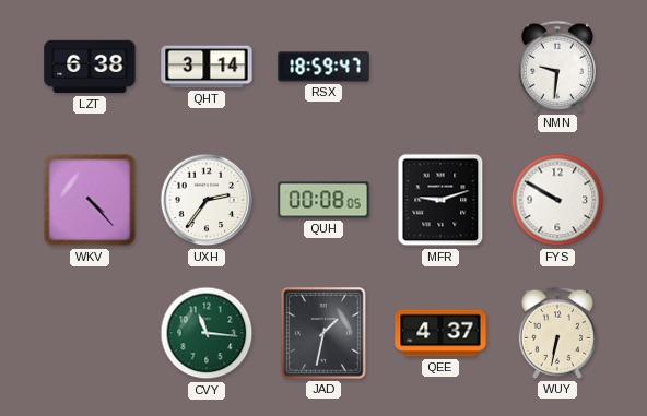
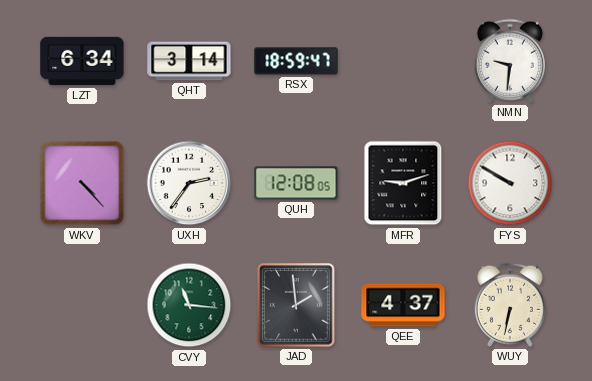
LZT: 6:38 -> 6:34 (82, 61)
QUH: 00:08 -> 12:08 (296, 183)
JAD: 1:32 -> 1:59 (296, 305)
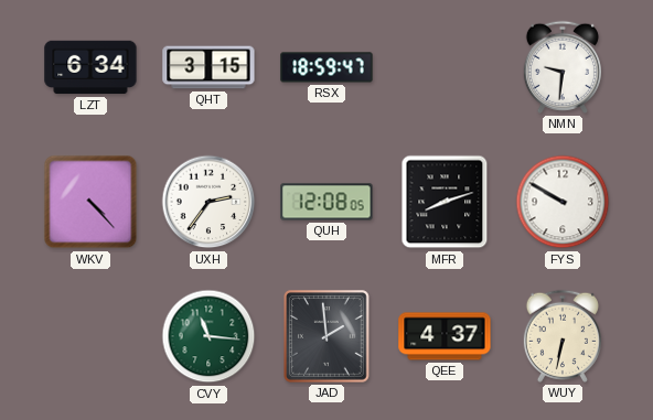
QHT: 3:14 -> 3:15 (208, 67)
MFR: 9:12 -> 8:12 (445, 202)
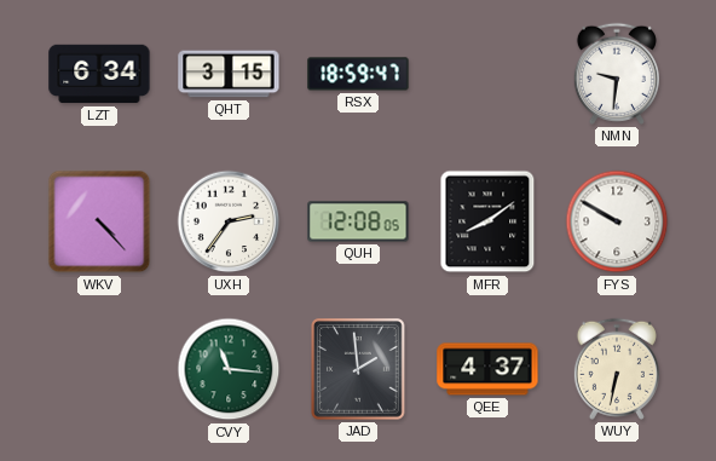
MFR: 8:12 -> 8:09 (487, 221)
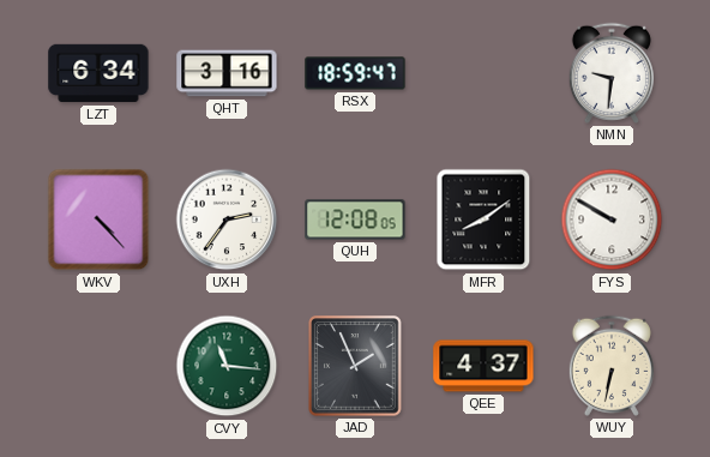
QHT: 3:15 -> 3:16 (227, 73)
JAD: 1:59 -> 1:56 (355, 366)
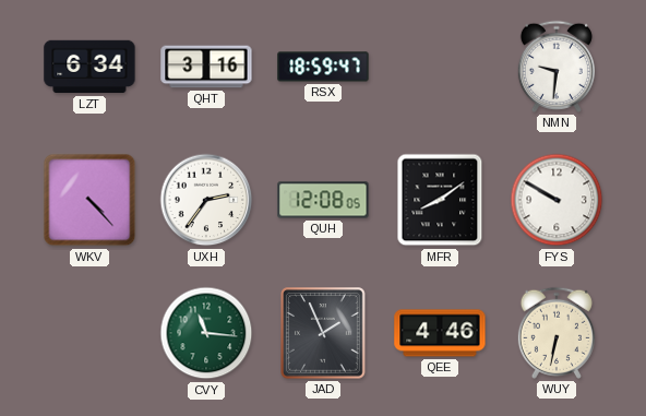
QEE: 4:37 -> 4:46 (440, 333)
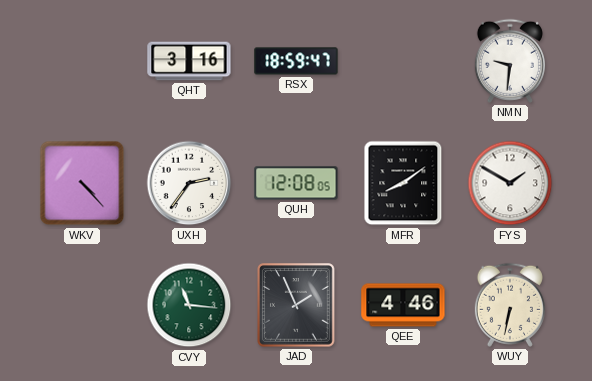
LZT: 6:34 -> none (89, 67)
FYS: 9:50 -> 1:50 (510, 183)
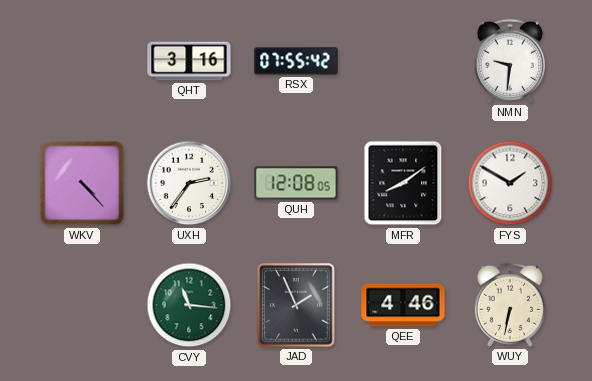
RSX: 18:59 -> 07:55 (296, 61)
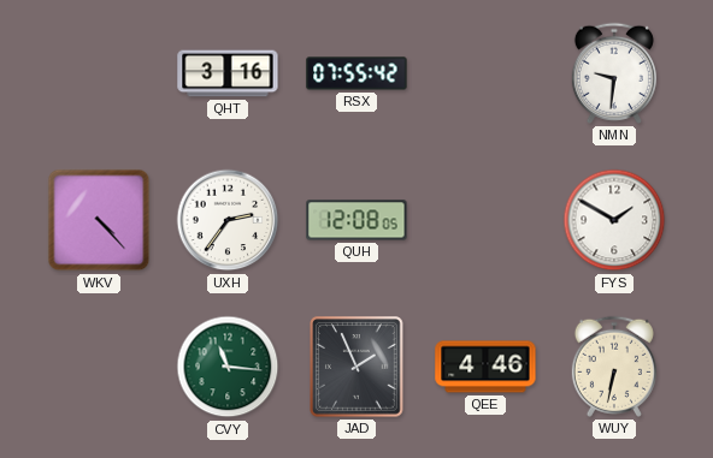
MFR: 8:09 -> none (403, 183)
